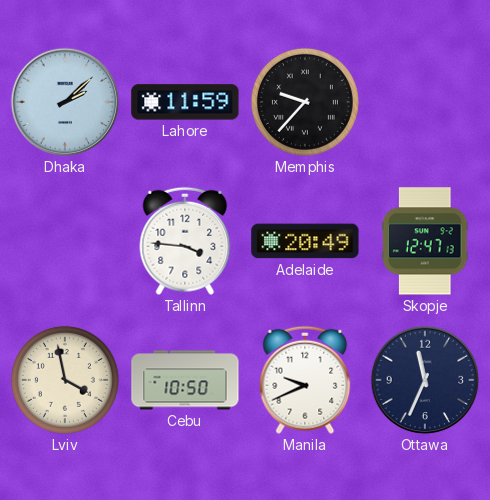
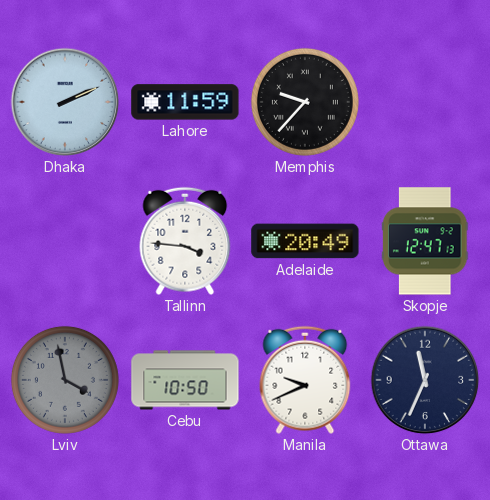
Dhaka: 2:08 -> 2:11 (65, 102)
Lviv dial: cream -> grey (65, 380)
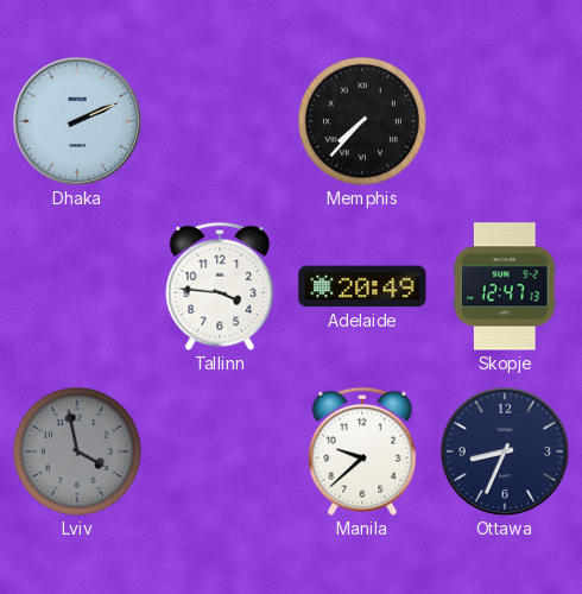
Lahore: 11:59 -> none (185, 102)
Memphis: 9:37 -> 7:37 (362, 121)
Cebu: 10:50 -> none (185, 380)
Manila: 9:41 -> 9:38 (362, 451)
Ottawa: 11:34 -> 8:34 (505, 451)
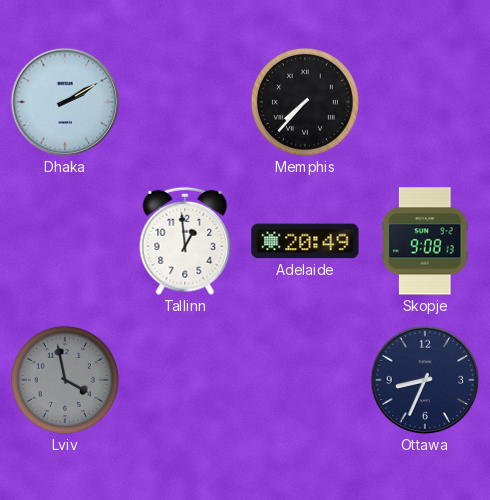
Dhaka: 2:11 -> 2:10 (65, 102)
Tallinn: 3:46 -> 12:59 (185, 241)
Skopje: 12:47 -> 9:08 (426, 241)
Manila: 9:38 -> none (362, 451)
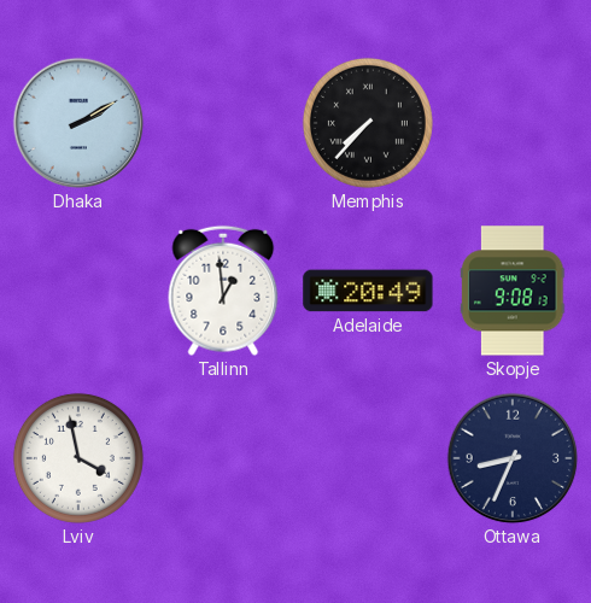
Lviv dial: grey -> white (78, 458)
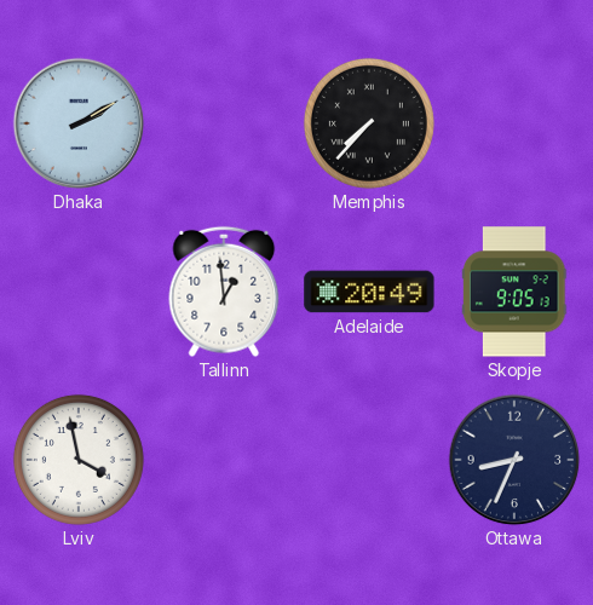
Skopje: 9:08 -> 9:05 (516, 292)
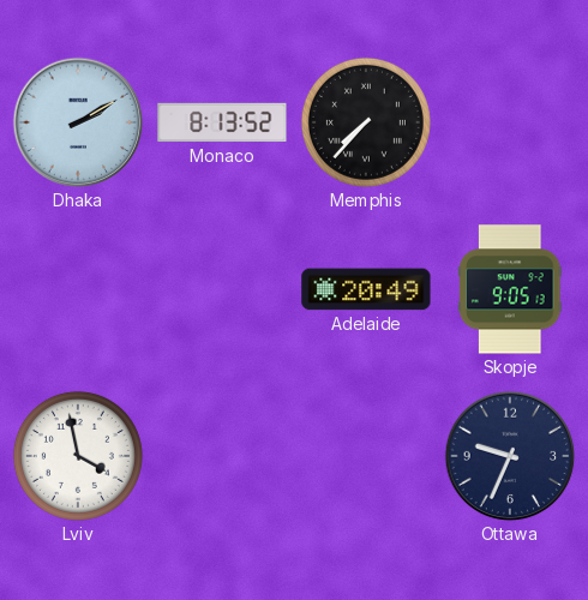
Monaco: none -> 8:13 (222, 122)
Tallinn: 12:59 -> none (224, 292)
Ottawa: 8:34 -> 9:34 (510, 456)
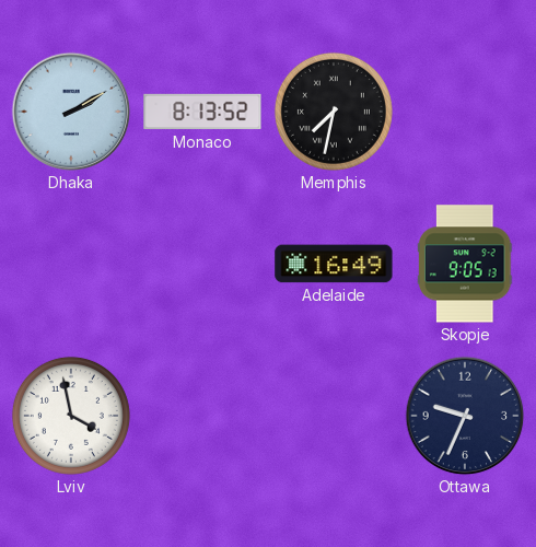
Memphis: 7:37 -> 7:32 (334, 112)
Adelaide: 20:49 -> 16:49 (334, 264)
